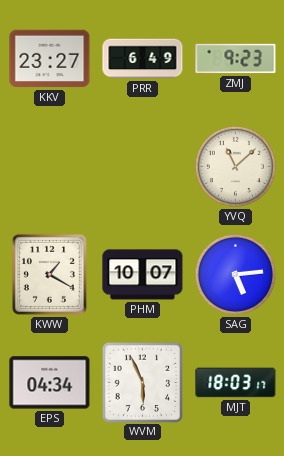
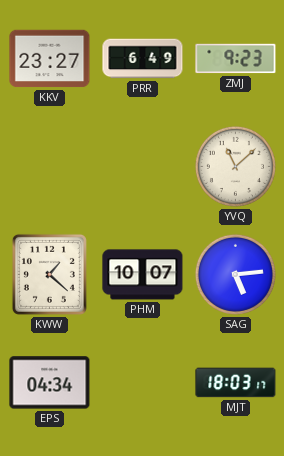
KWW: 1:20 -> 1:22 (49, 274)
WVM: 5:56 -> none (142, 382)
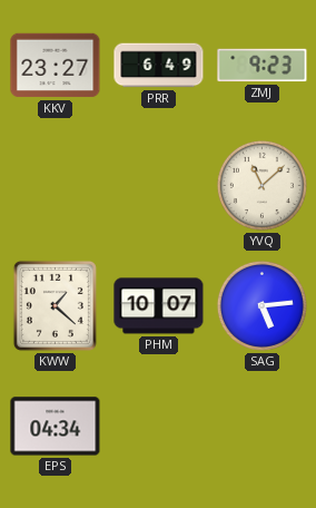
MJT: 18:03 -> none (236, 383)
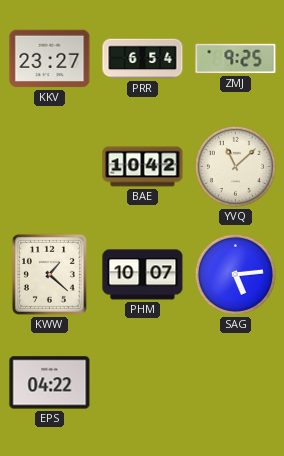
PRR: 6:49 -> 6:54 (143, 59)
ZMJ: 9:23 -> 9:25 (236, 59)
BAE: none -> 10:42 (143, 167)
EPS: 04:34 -> 04:22 (50, 383)
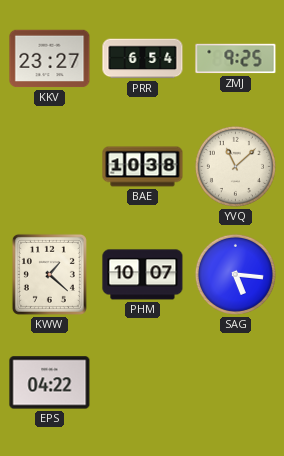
BAE: 10:42 -> 10:38 (143, 167)
SAG: 5:14 -> 5:16 (235, 274)
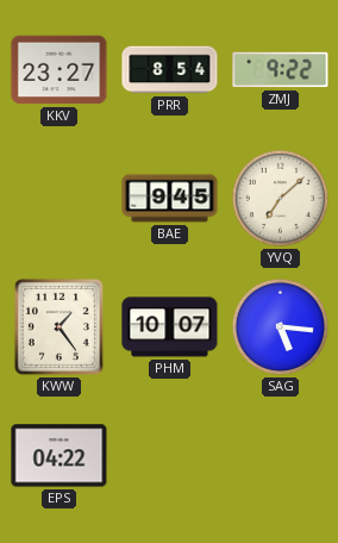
PRR: 6:54 -> 8:54 (170, 70)
ZMJ: 9:25 -> 9:22 (281, 70)
BAE: 10:38 -> 9:45 (170, 199)
YVQ: 11:08 -> 7:08 (280, 198)
KWW: 1:22 -> 1:24 (58, 326)
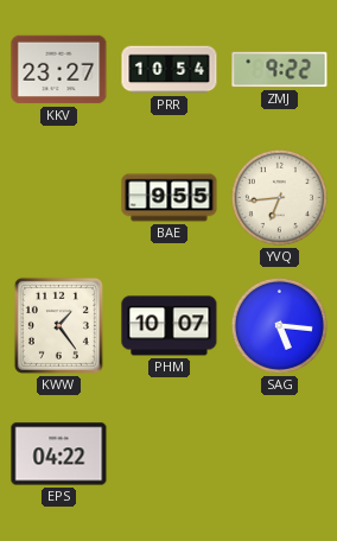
PRR: 8:54 -> 10:54 (170, 70)
BAE: 9:45 -> 9:55 (170, 198)
YVQ: 7:08 -> 6:44 (279, 197)
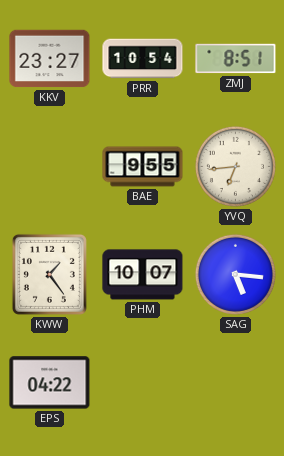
ZMJ: 9:22 -> 8:51 (236, 59)
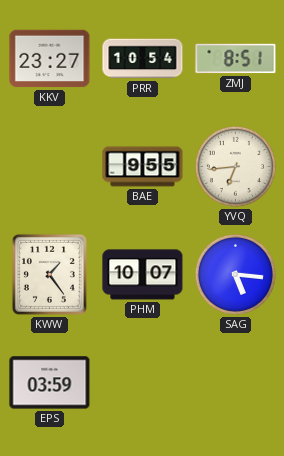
EPS: 04:22 -> 03:59 (50, 383)
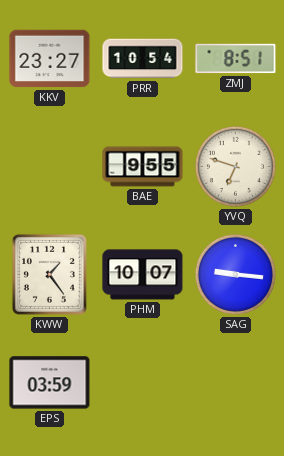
YVQ: 6:44 -> 6:48 (235, 166)
SAG: 5:16 -> 9:16 (235, 274)
